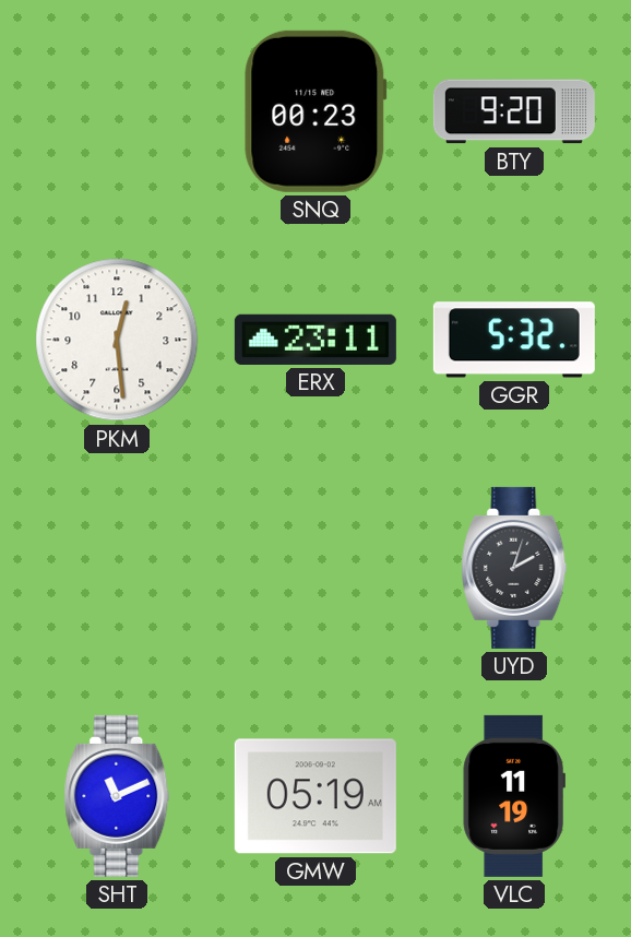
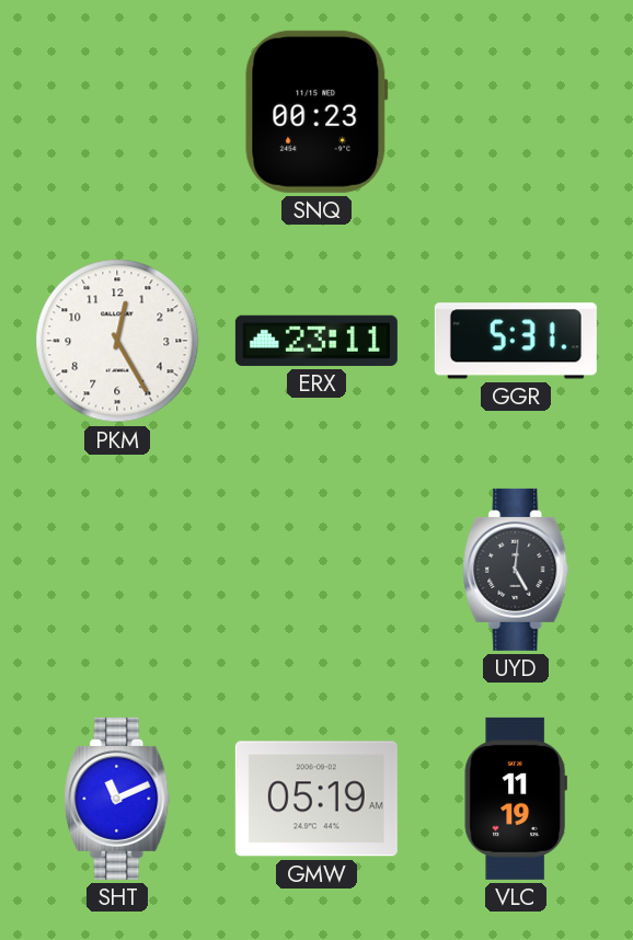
BTY: 9:20 -> none (514, 111)
PKM: 12:29 -> 12:25 (117, 341)
GGR: 5:32 -> 5:31 (516, 341)
UYD: 2:03 -> 5:01 (516, 570)
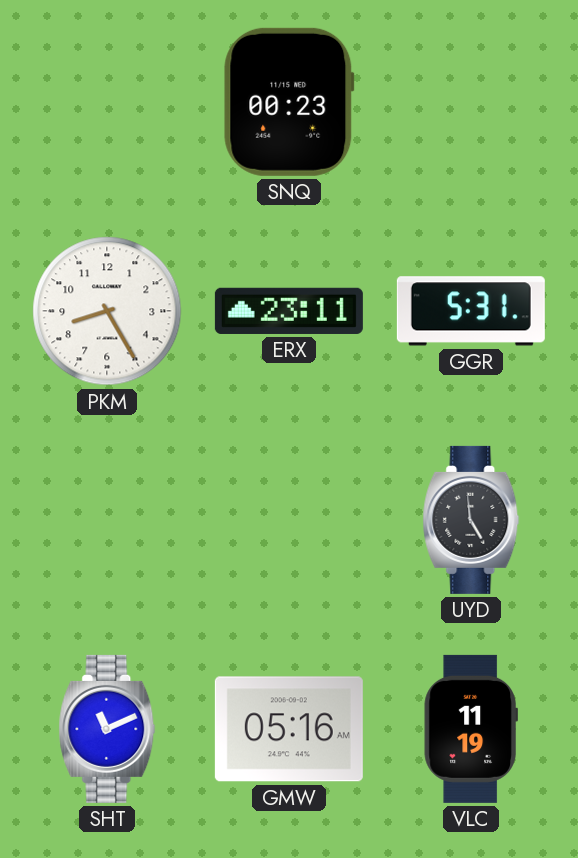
PKM: 12:25 -> 8:25 (107, 311)
UYD: 5:01 -> 4:59 (471, 520)
GMW: 05:19 -> 05:16 (289, 729)
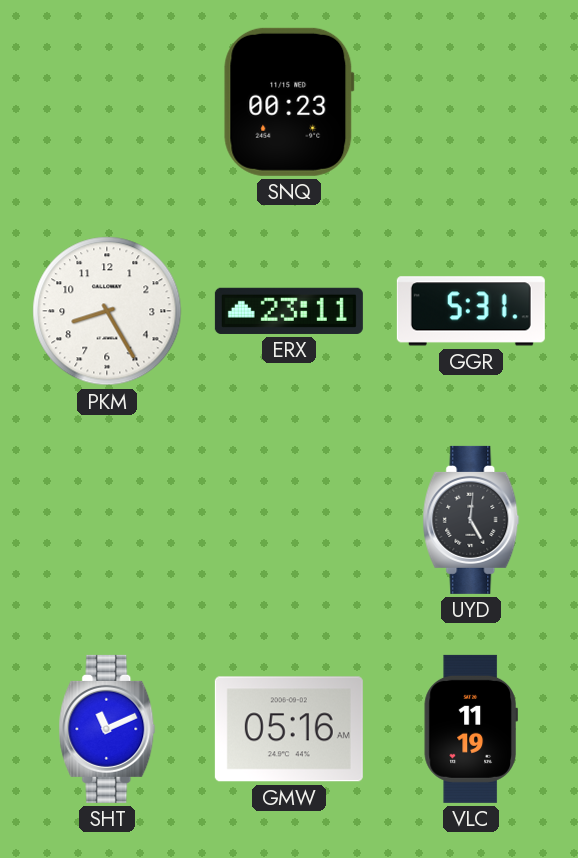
UYD: 4:59 -> 5:01 (471, 520)
